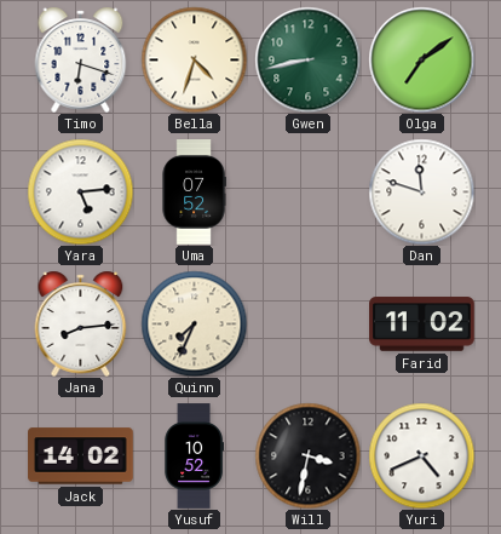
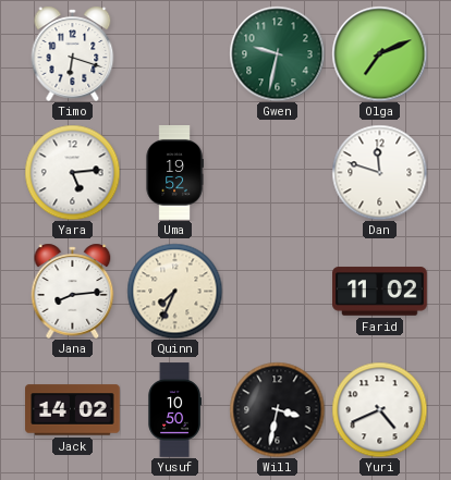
Bella: 4:33 -> none (194, 59)
Gwen: 8:43 -> 9:32 (277, 53)
Olga: 7:09 -> 7:11 (379, 53)
Uma: 07:52 -> 19:52 (174, 173)
Yusuf: 10:52 -> 10:50 (174, 410)
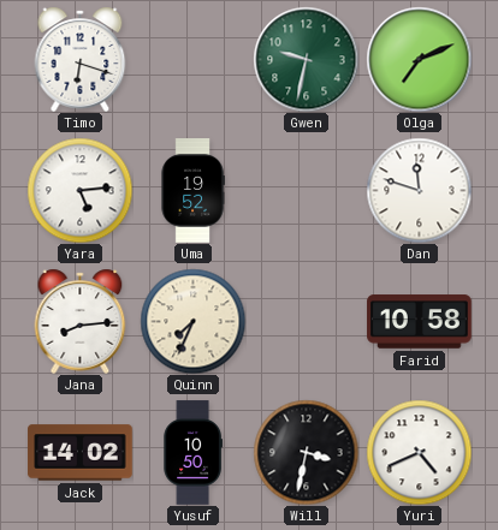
Farid: 11:02 -> 10:58 (420, 322)
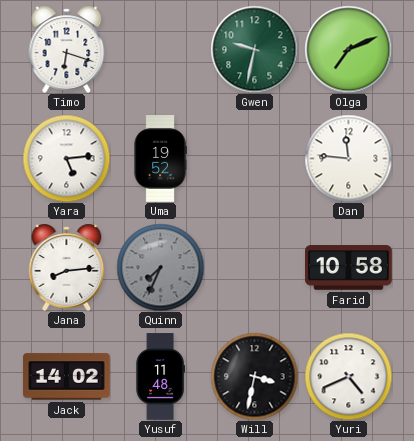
Dan: 11:48 -> 11:46 (348, 158)
Quinn dial: cream -> grey (160, 267)
Yusuf: 10:50 -> 11:48 (160, 377)
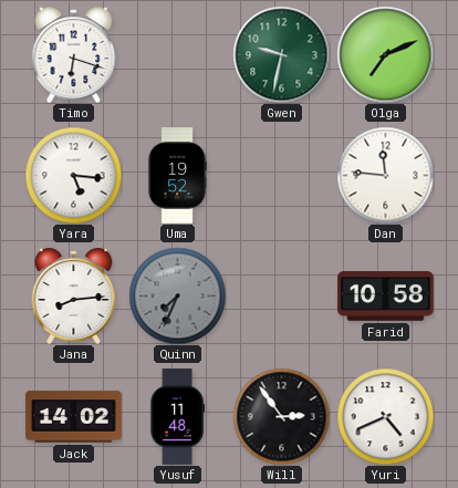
Yara: 5:14 -> 5:16 (73, 175)
Will: 3:32 -> 2:54 (281, 416)
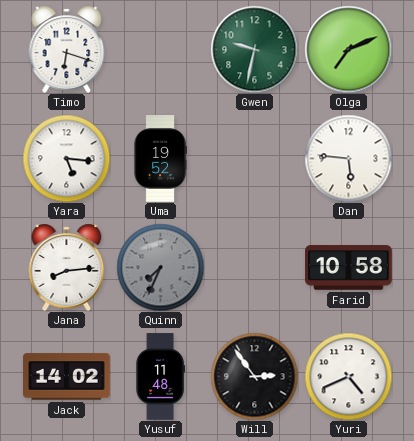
Dan: 11:46 -> 5:46 (348, 158)
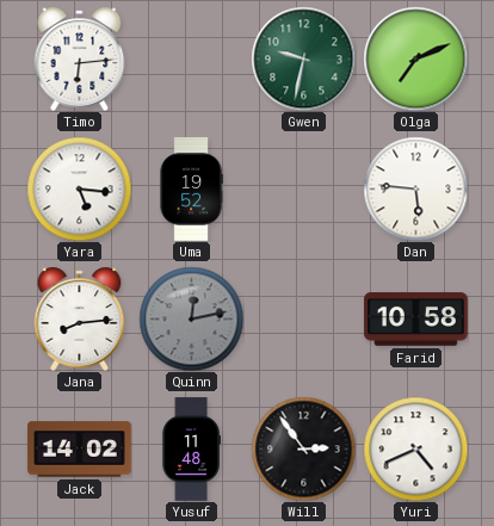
Timo: 6:18 -> 6:14 (80, 58)
Quinn: 7:34 -> 12:13 (191, 318)
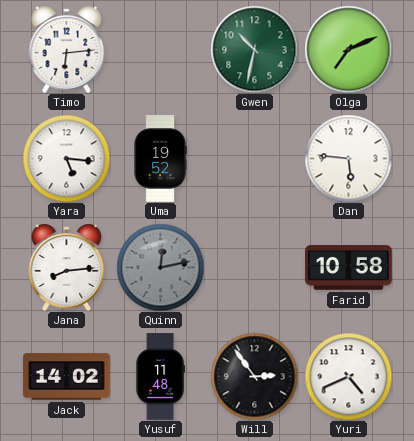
Gwen: 9:32 -> 10:32 (254, 49)
